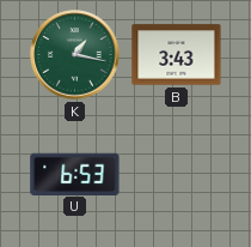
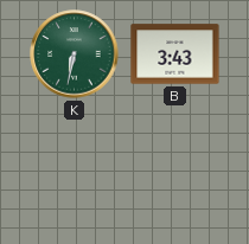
K: 1:17 -> 6:32 (75, 54)
U: 6:53 -> none (75, 174)
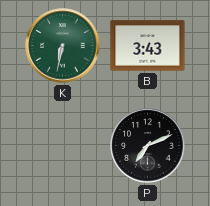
P: none -> 7:11 (148, 146)
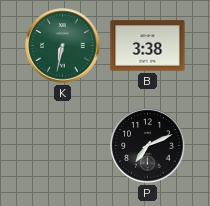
B: 3:43 -> 3:38 (148, 46)
